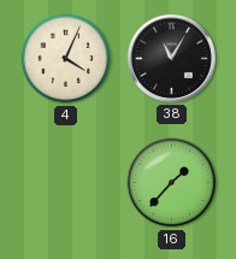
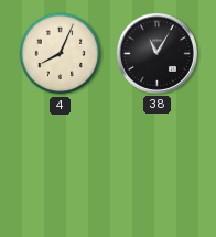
4: 4:04 -> 8:04 (61, 54)
16: 1:37 -> none (172, 183)
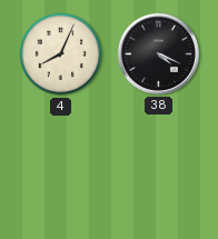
38: 11:05 -> 4:19 (158, 53)
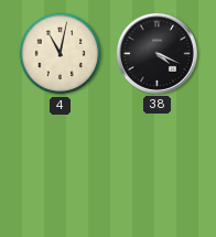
4: 8:04 -> 11:02 (61, 54)
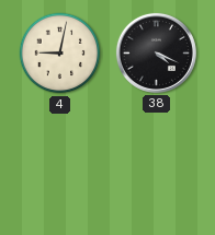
4: 11:02 -> 9:02 (60, 54)
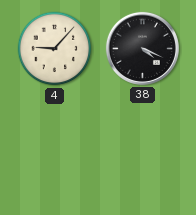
4: 9:02 -> 9:07 (55, 49)
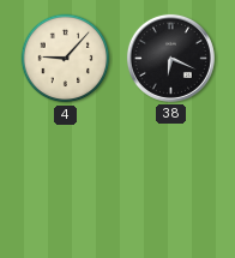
38: 4:19 -> 6:19 (170, 58)
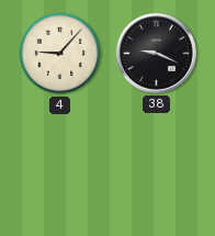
38: 6:19 -> 9:19 (156, 53)
